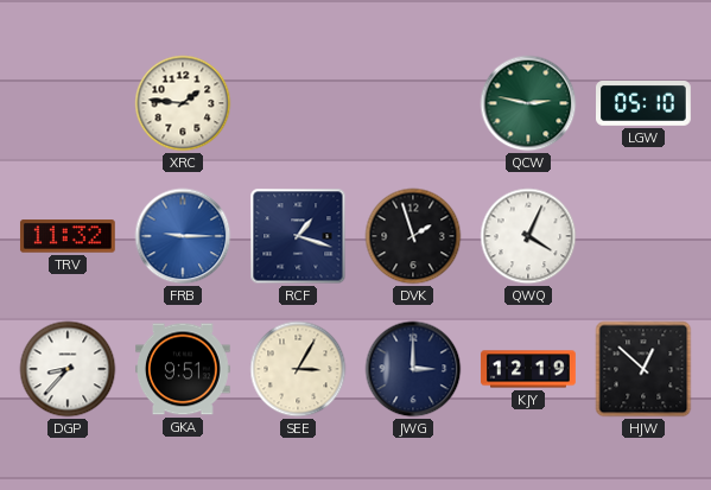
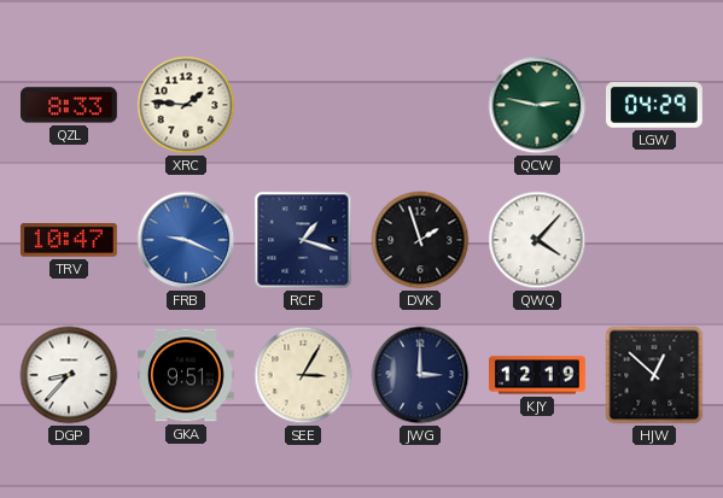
QZL: none -> 8:33 (70, 105)
LGW: 05:10 -> 04:29 (655, 106)
TRV: 11:32 -> 10:47 (69, 240)
FRB: 9:15 -> 9:19 (186, 240)
QWQ: 4:04 -> 4:07 (537, 240)
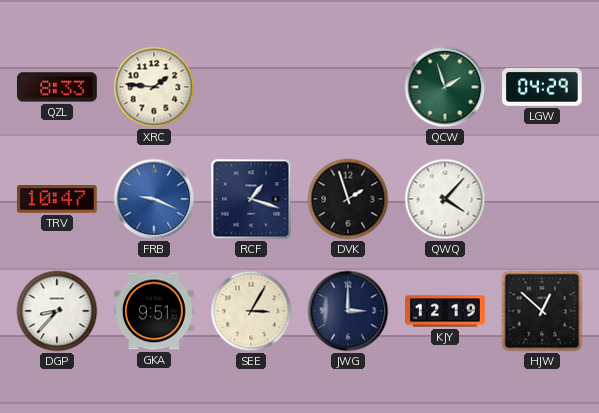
QCW: 2:47 -> 1:57 (445, 87)
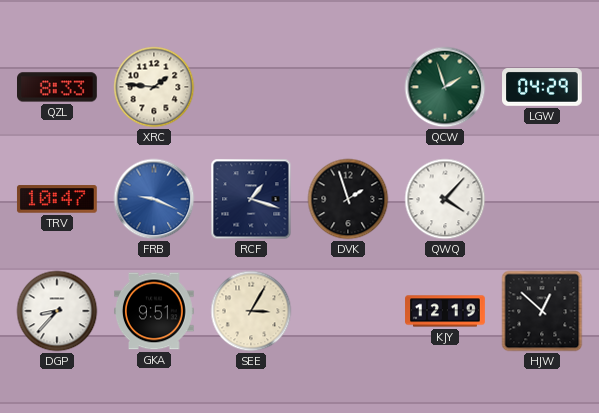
JWG: 3:00 -> none (348, 311)
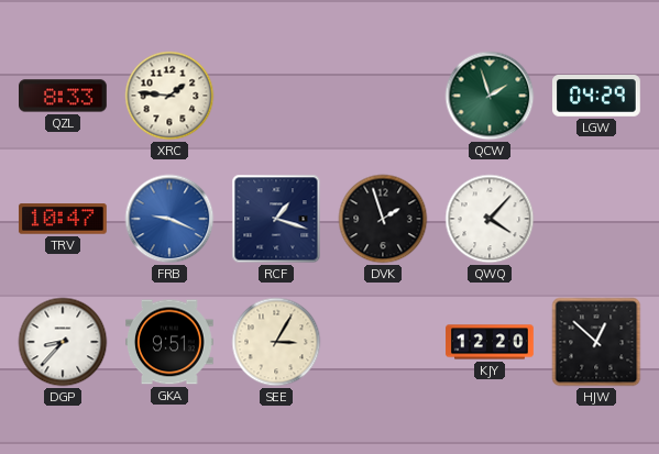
KJY: 12:19 -> 12:20 (490, 342)
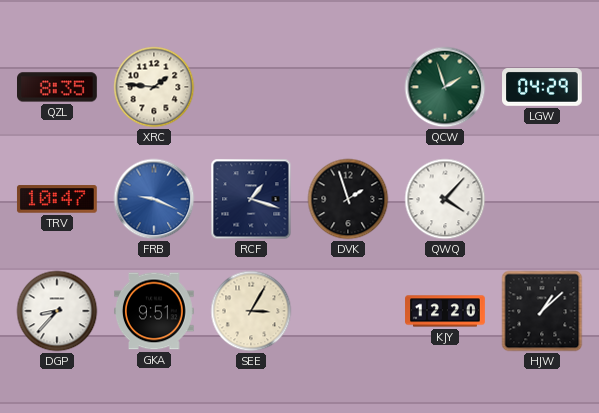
QZL: 8:33 -> 8:35 (58, 87)
HJW: 12:52 -> 1:08 (542, 311)
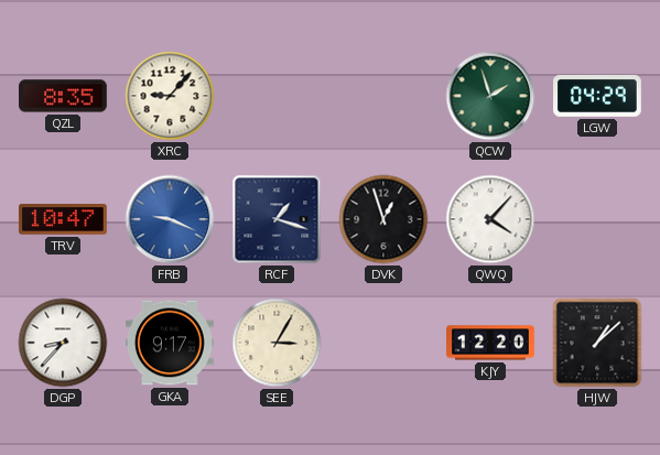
XRC: 1:46 -> 9:07 (170, 96)
DVK: 1:57 -> 12:57 (383, 219)
GKA: 9:51 -> 9:17 (171, 343)
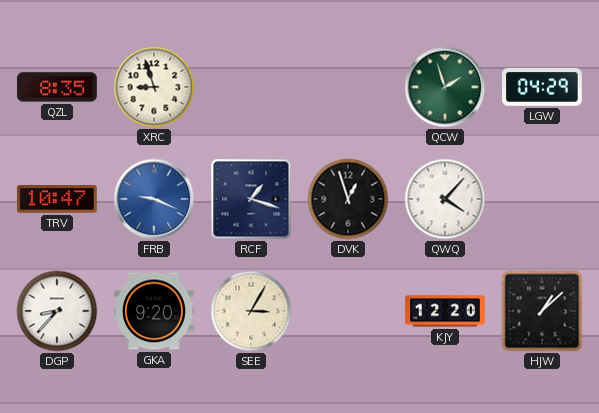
XRC: 9:07 -> 8:57 (154, 87)
GKA: 9:17 -> 9:20 (155, 311)
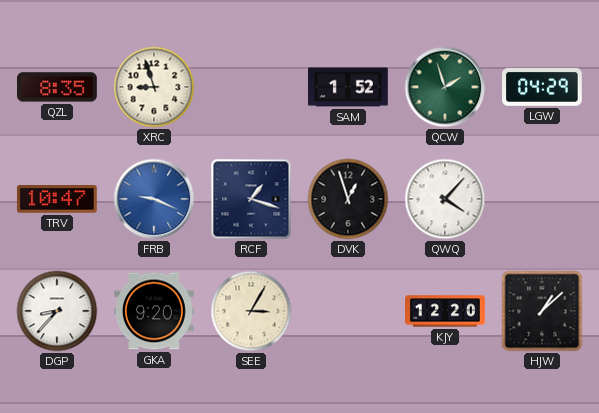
SAM: none -> 1:52 (349, 87)
